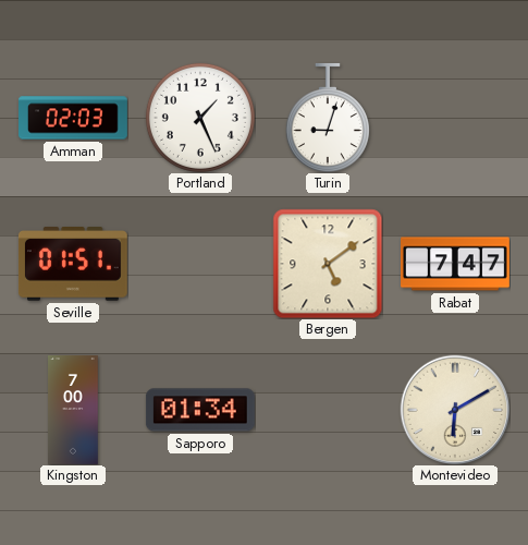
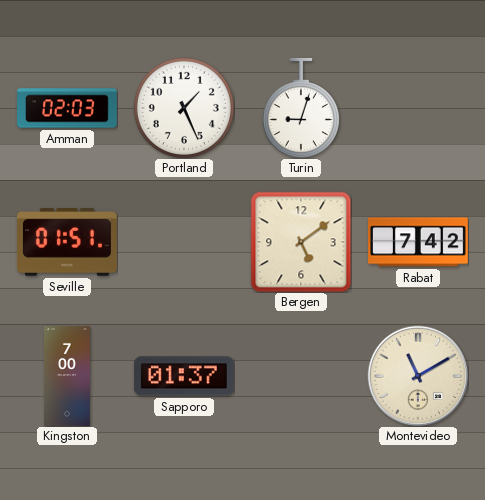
Rabat: 7:47 -> 7:42 (419, 242)
Sapporo: 01:34 -> 01:37 (184, 376)
Montevideo: 6:10 -> 11:10 (418, 376)
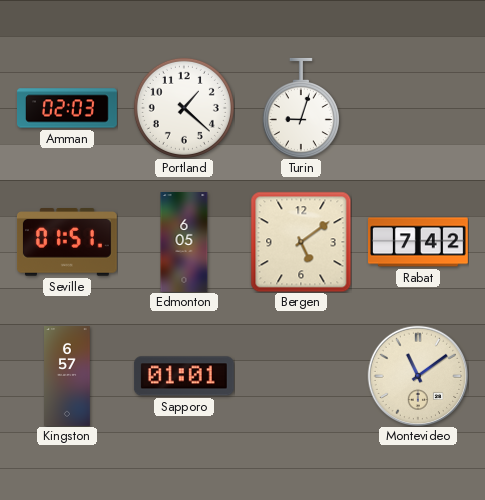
Portland: 1:26 -> 1:22 (184, 108)
Edmonton: none -> 6:05 (184, 243)
Kingston: 7:00 -> 6:57 (67, 377)
Sapporo: 01:37 -> 01:01 (184, 376)
Montevideo: 11:10 -> 11:09 (418, 376)
